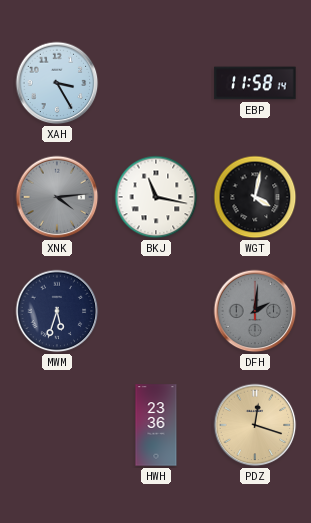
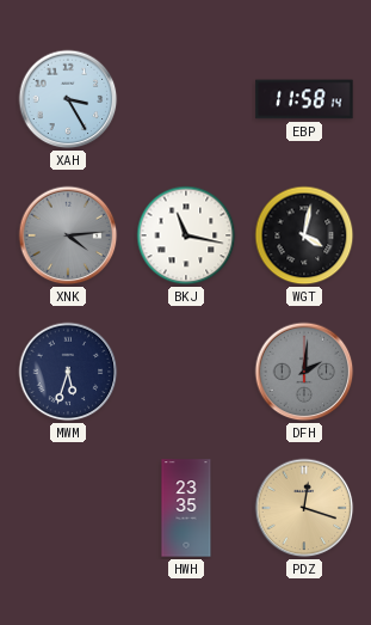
HWH: 23:36 -> 23:35 (186, 508)
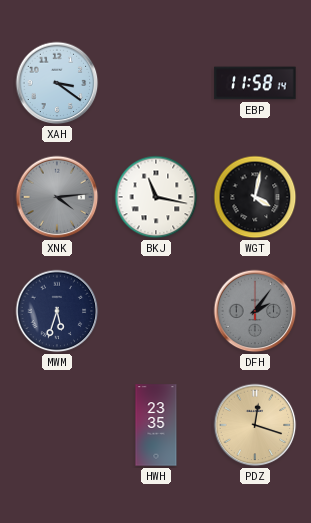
XAH: 3:25 -> 3:21 (57, 83)
DFH: 2:01 -> 2:06 (255, 311)
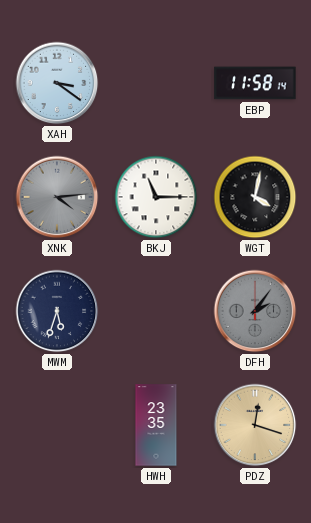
BKJ: 11:17 -> 11:15 (156, 197)
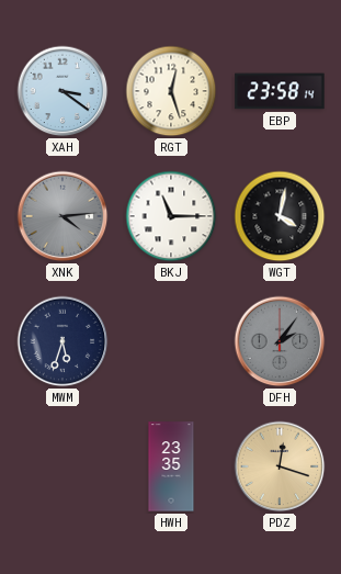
RGT: none -> 12:27 (171, 91)
EBP: 11:58 -> 23:58 (280, 91)
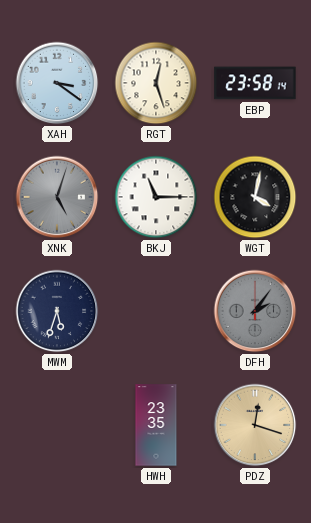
XNK: 4:14 -> 5:03 (57, 197)
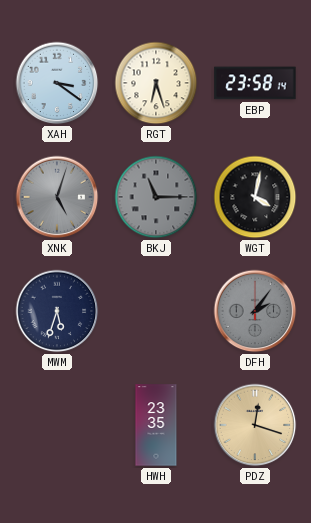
RGT: 12:27 -> 6:27 (156, 83)
BKJ dial: white -> grey (156, 197)
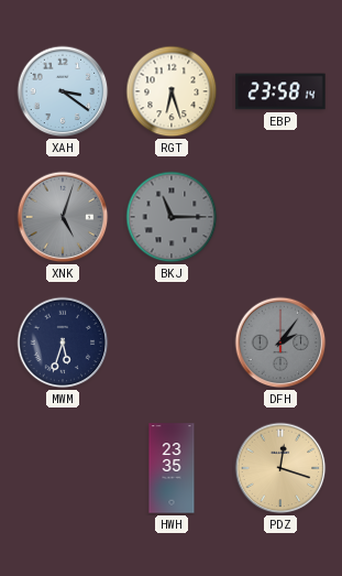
WGT: 4:02 -> none (255, 197)
